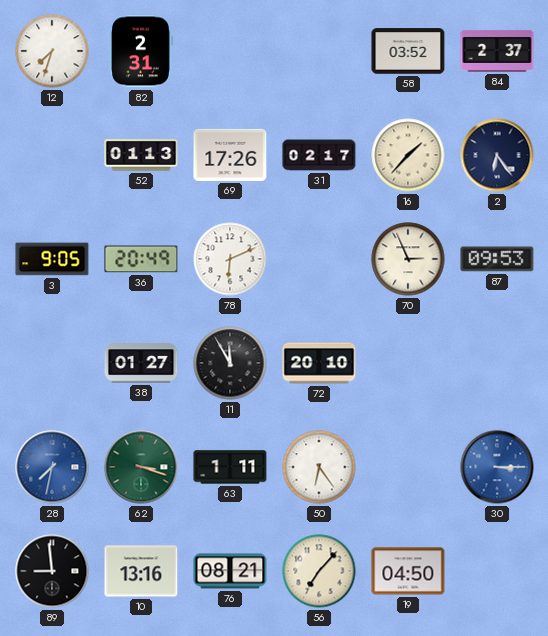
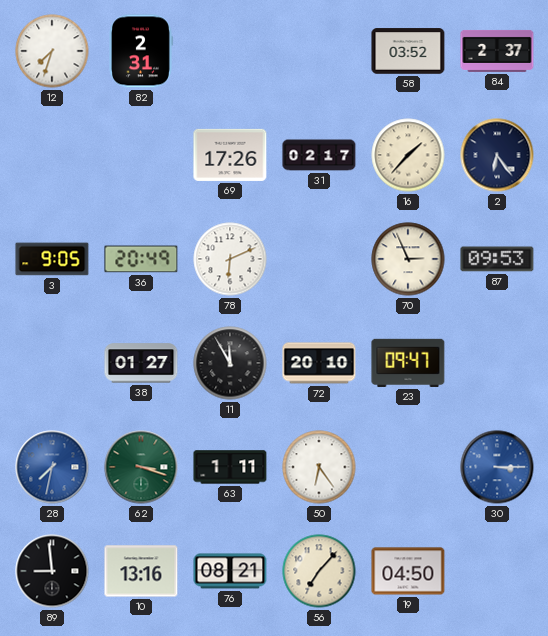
52: 01:13 -> none (141, 155)
23: none -> 09:47 (408, 363)
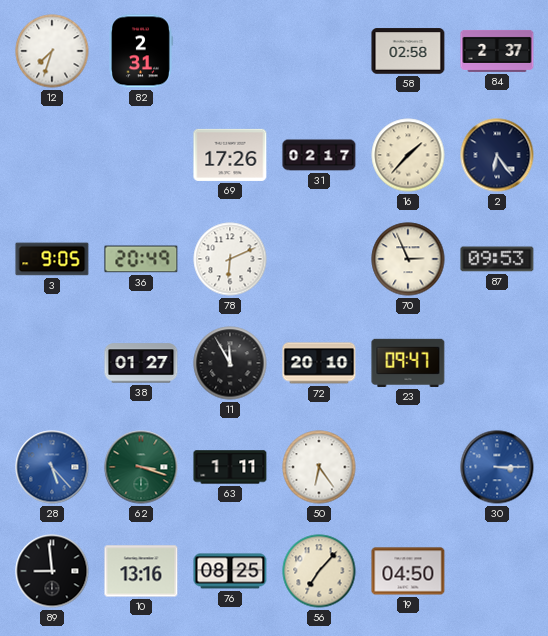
58: 03:52 -> 02:58 (408, 51)
28: 7:32 -> 5:23 (52, 467)
76: 08:21 -> 08:25 (230, 571)
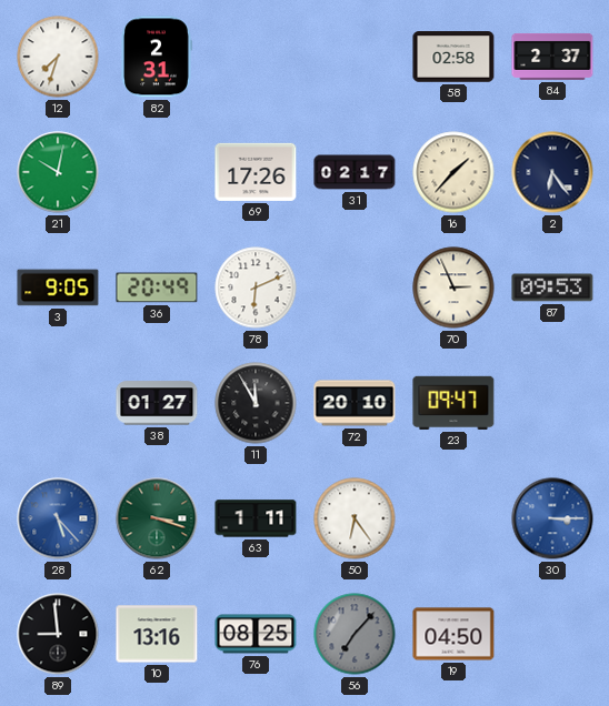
21: none -> 10:02 (58, 172)
56 dial: cream -> grey (355, 634)
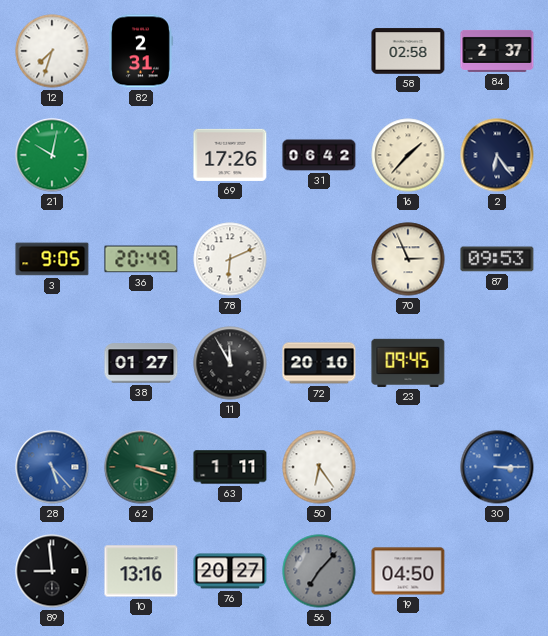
31: 02:17 -> 06:42 (319, 155)
23: 09:47 -> 09:45 (408, 363)
76: 08:25 -> 20:27 (230, 571)
